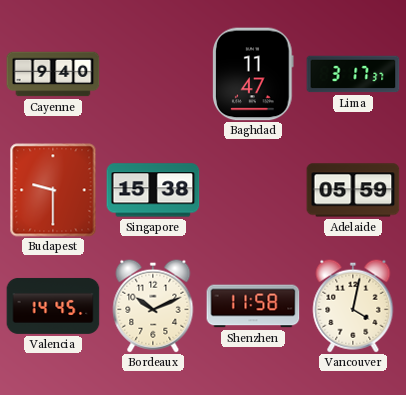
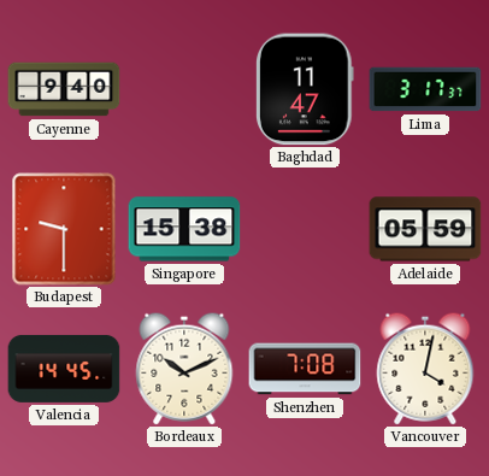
Shenzhen: 11:58 -> 7:08 (305, 369)
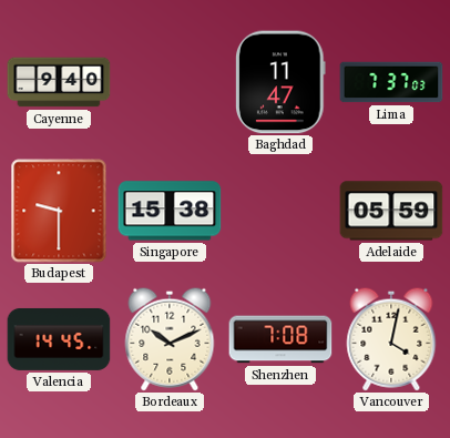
Lima: 3:17 -> 7:37 (391, 82)
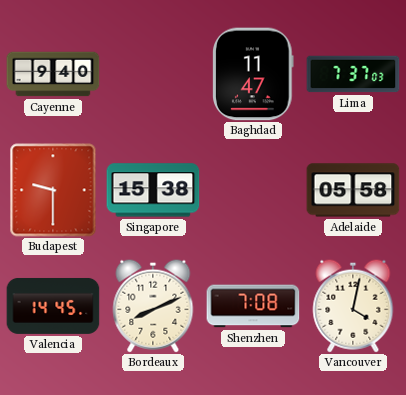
Adelaide: 05:59 -> 05:58 (353, 190)
Bordeaux: 10:11 -> 8:11 (153, 306)
